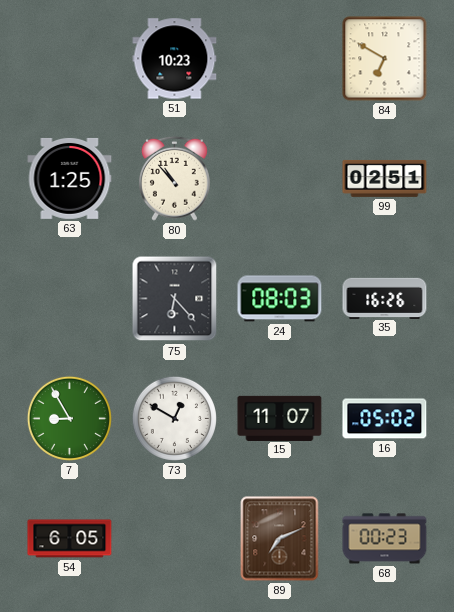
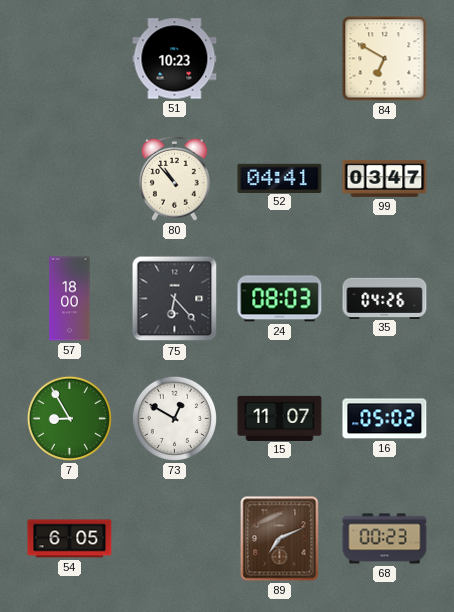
63: 1:25 -> none (70, 178)
52: none -> 04:41 (280, 178)
99: 02:51 -> 03:47 (385, 178)
57: none -> 18:00 (70, 299)
35: 16:26 -> 04:26 (385, 298)
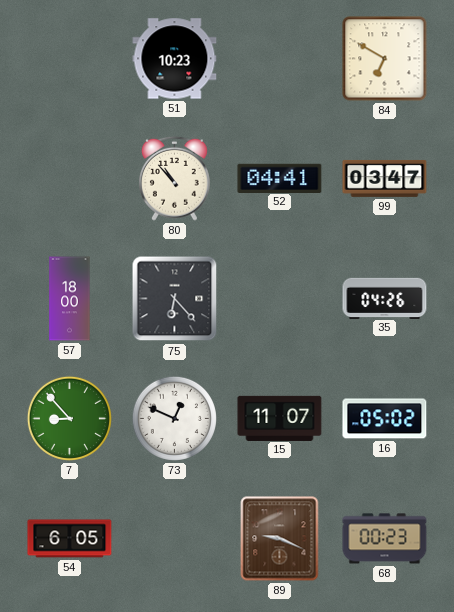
24: 08:03 -> none (280, 299)
7: 8:55 -> 8:53 (69, 418)
73: 12:50 -> 12:49 (174, 418)
89: 7:11 -> 9:19 (280, 539)
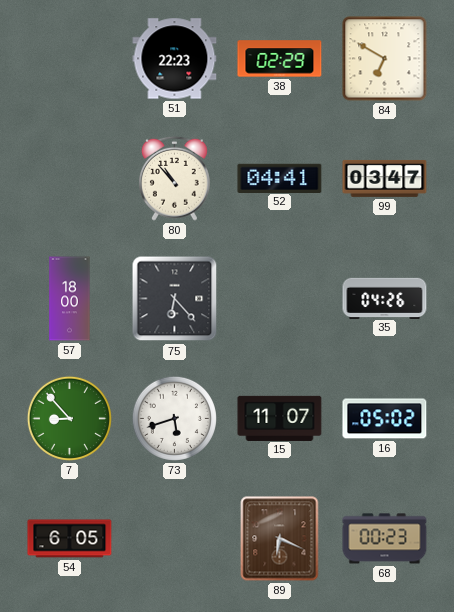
51: 10:23 -> 22:23 (175, 59)
38: none -> 02:29 (280, 59)
73: 12:49 -> 5:42 (174, 418)
89: 9:19 -> 6:19 (280, 539)
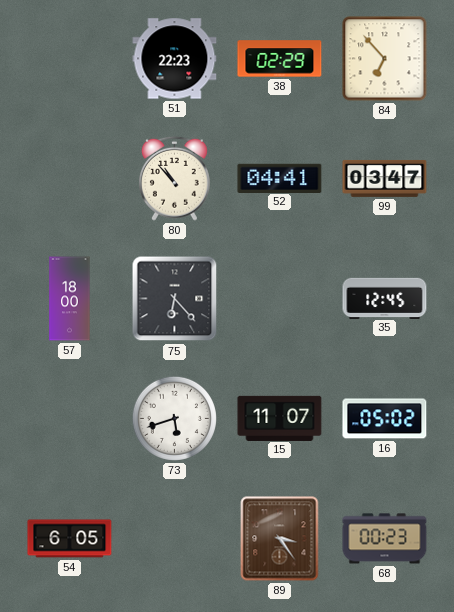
84: 6:50 -> 6:53 (385, 59)
35: 04:26 -> 12:45 (385, 298)
7: 8:53 -> none (69, 418)
89: 6:19 -> 3:24 (280, 539)
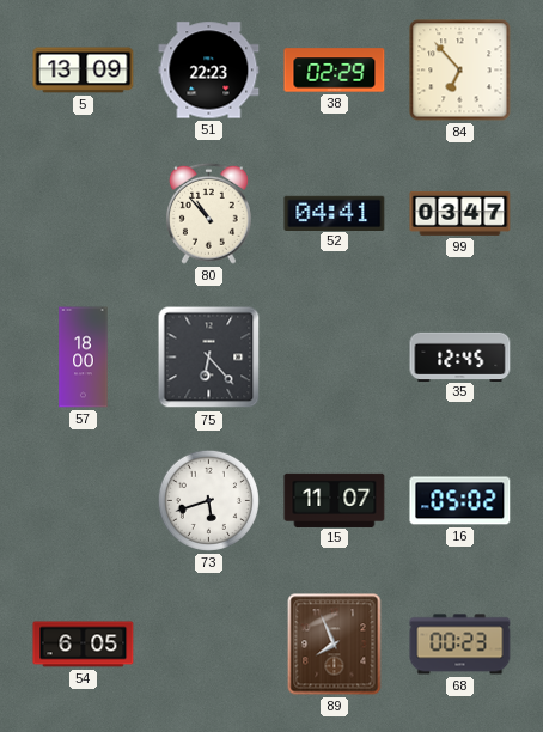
5: none -> 13:09 (84, 71)
89: 3:24 -> 7:56 (335, 645)
